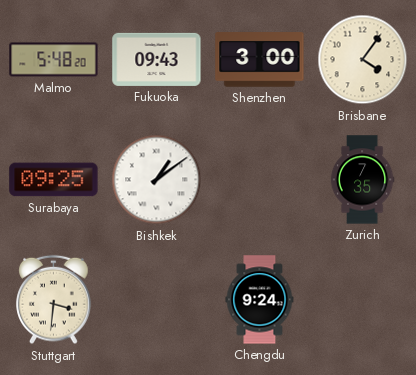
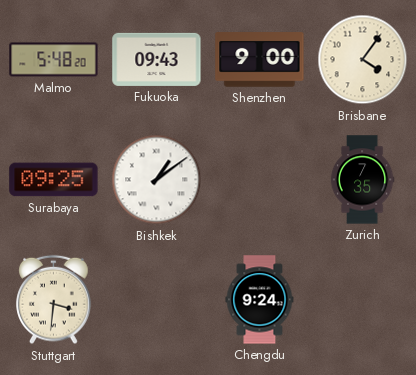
Shenzhen: 3:00 -> 9:00 (260, 60)
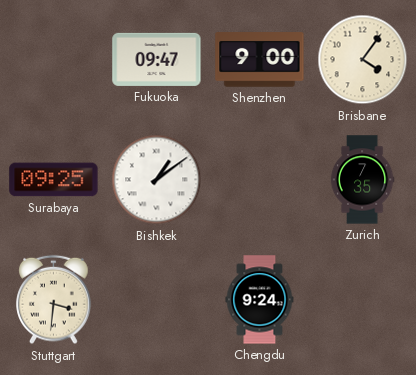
Malmo: 5:48 -> none (54, 60)
Fukuoka: 09:43 -> 09:47 (157, 59)
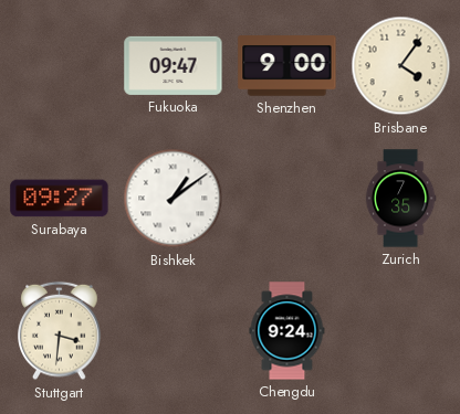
Surabaya: 09:25 -> 09:27 (60, 199)
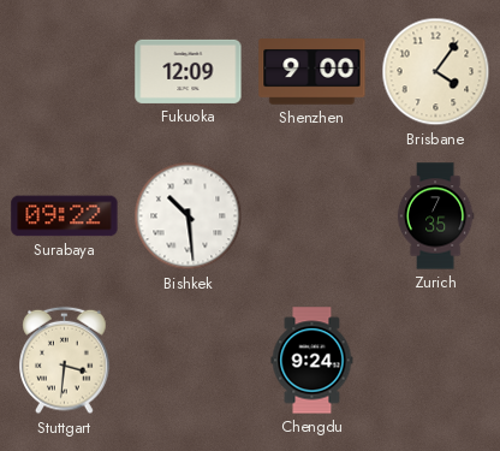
Fukuoka: 09:47 -> 12:09 (189, 71)
Surabaya: 09:27 -> 09:22 (65, 216)
Bishkek: 1:09 -> 10:29 (189, 216)
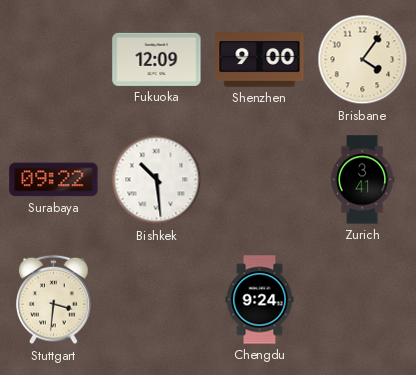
Zurich: 7:35 -> 3:41 (362, 180)
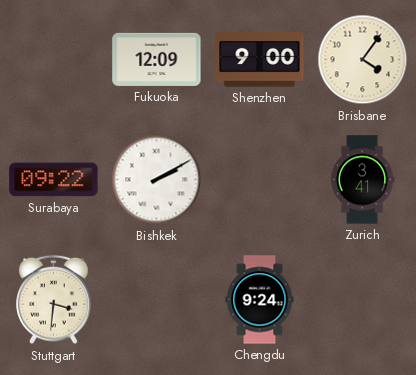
Bishkek: 10:29 -> 2:10 (157, 180)
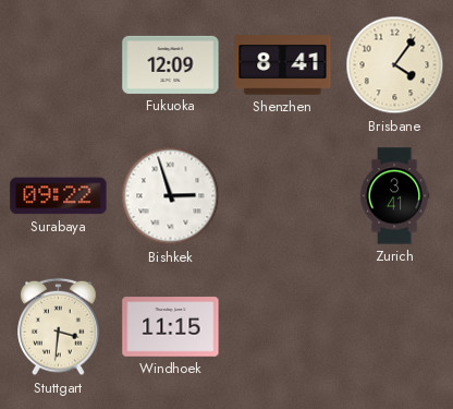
Shenzhen: 9:00 -> 8:41 (283, 65)
Bishkek: 2:10 -> 2:57 (171, 196)
Windhoek: none -> 11:15 (171, 327)
Chengdu: 9:24 -> none (260, 300)
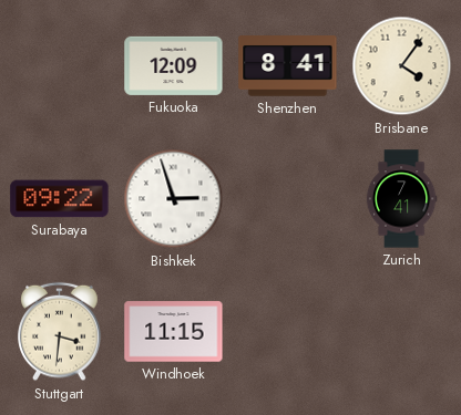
Zurich: 3:41 -> 7:41 (401, 199)
